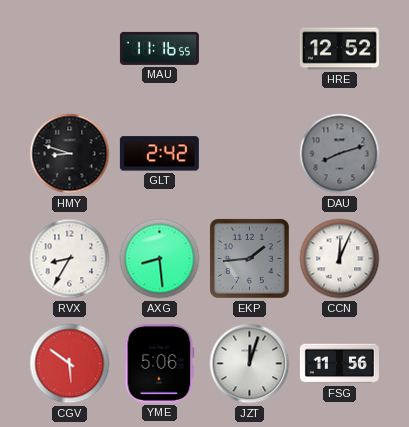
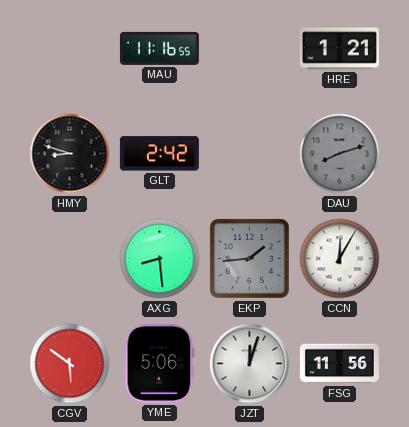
HRE: 12:52 -> 1:21 (339, 49)
RVX: 8:35 -> none (70, 259)
CCN: 12:04 -> 12:05 (340, 259)
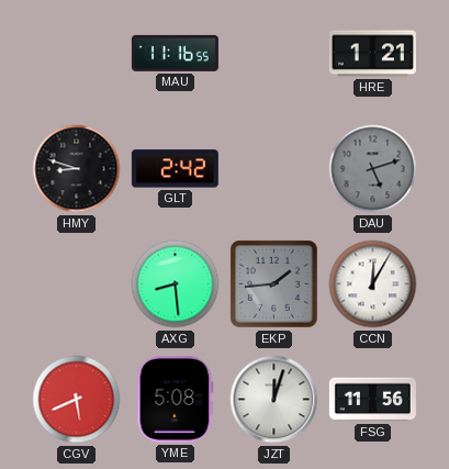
DAU: 8:12 -> 5:12 (373, 169)
CGV: 5:51 -> 5:41 (77, 400)
YME: 5:06 -> 5:08 (176, 399)
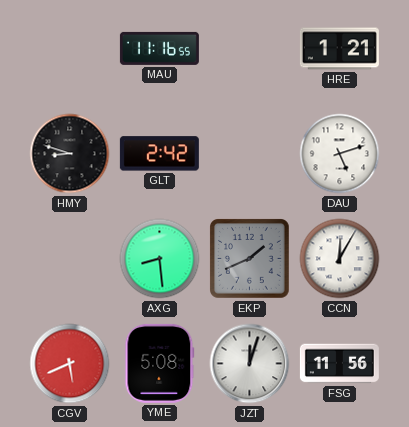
DAU dial: grey -> white (340, 154)
EKP: 1:44 -> 1:41 (250, 259)
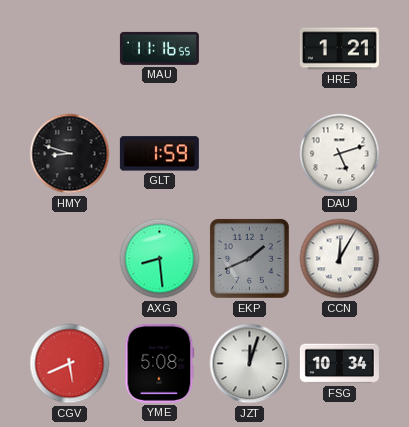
GLT: 2:42 -> 1:59 (159, 154)
FSG: 11:56 -> 10:34 (339, 364)
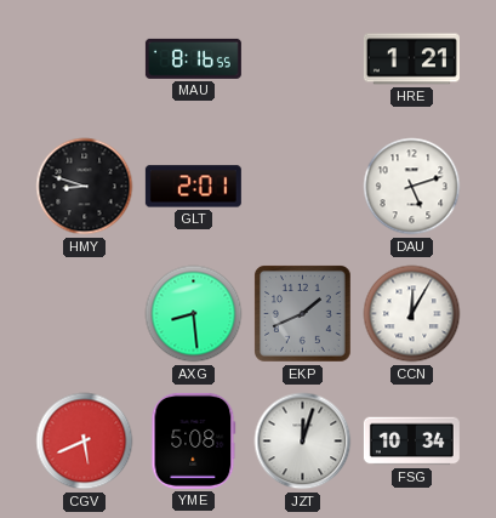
MAU: 11:16 -> 8:16 (193, 58)
GLT: 1:59 -> 2:01 (193, 187)
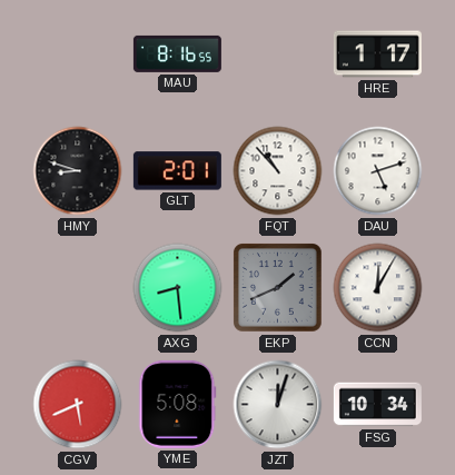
HRE: 1:21 -> 1:17 (377, 55)
FQT: none -> 10:53 (278, 171)
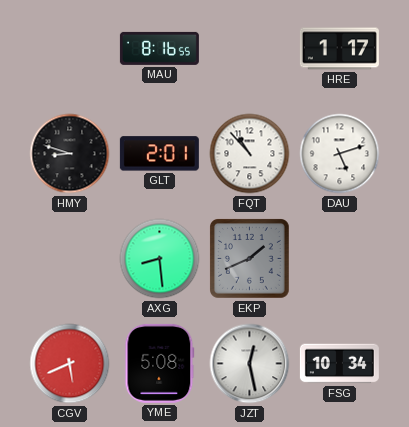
CCN: 12:05 -> none (378, 288)
JZT: 12:03 -> 12:28 (250, 364)
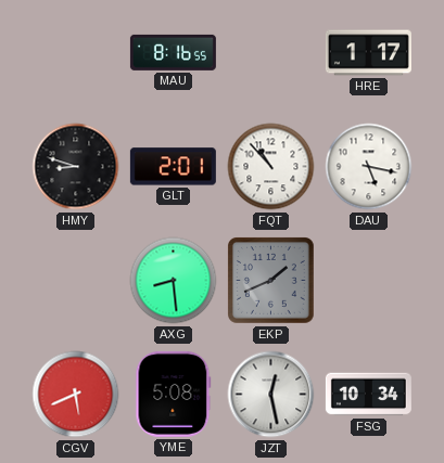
DAU: 5:12 -> 5:17 (369, 167)
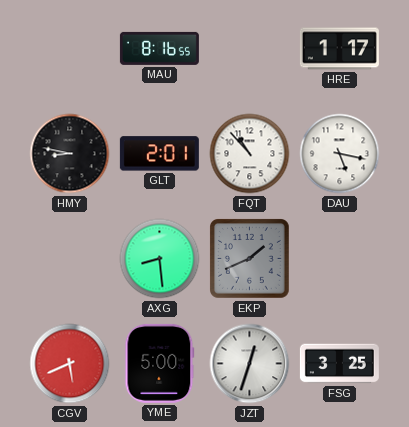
HMY: 8:48 -> 8:47 (70, 154)
YME: 5:08 -> 5:00 (160, 363)
JZT: 12:28 -> 12:33 (250, 364)
FSG: 10:34 -> 3:25 (339, 364)
